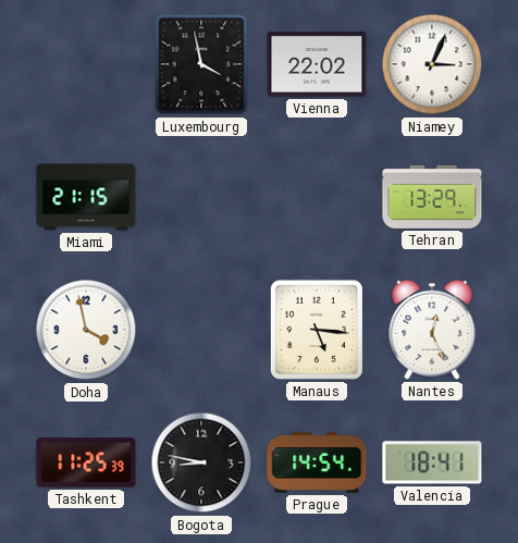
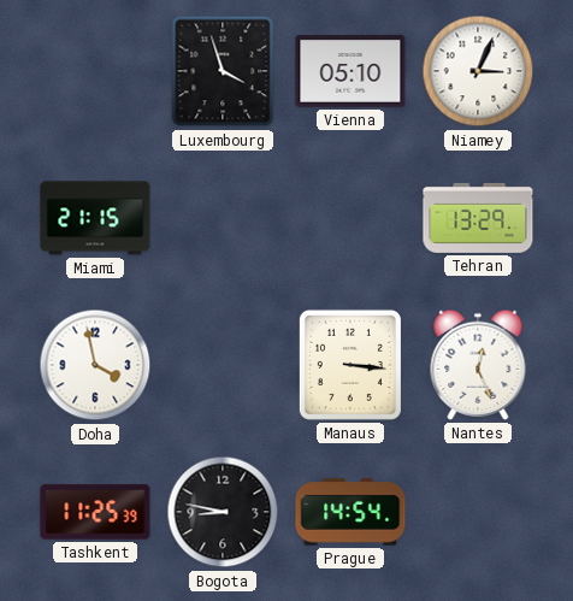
Luxembourg: 3:58 -> 3:57 (223, 71)
Vienna: 22:02 -> 05:10 (350, 71)
Manaus: 5:16 -> 3:16 (350, 365)
Valencia: 18:41 -> none (432, 462)
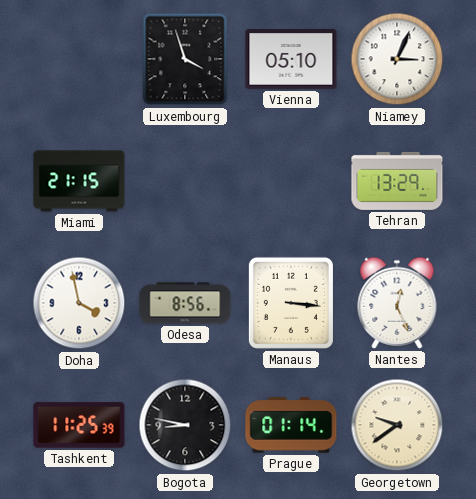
Odesa: none -> 8:56 (185, 303)
Prague: 14:54 -> 01:14 (291, 425)
Georgetown: none -> 9:39 (397, 425)
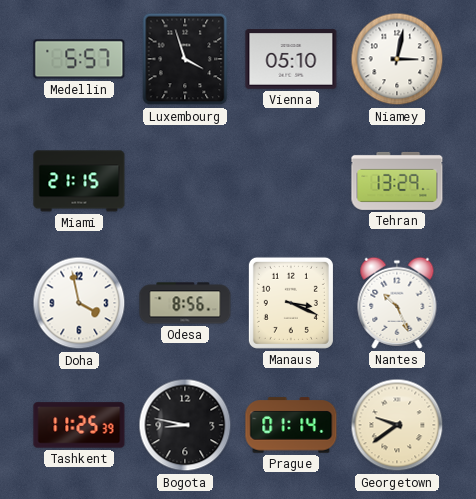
Medellin: none -> 5:57 (79, 59)
Niamey: 3:04 -> 3:02 (397, 59)
Manaus: 3:16 -> 3:19 (291, 303)
Nantes: 12:26 -> 10:26 (397, 303)
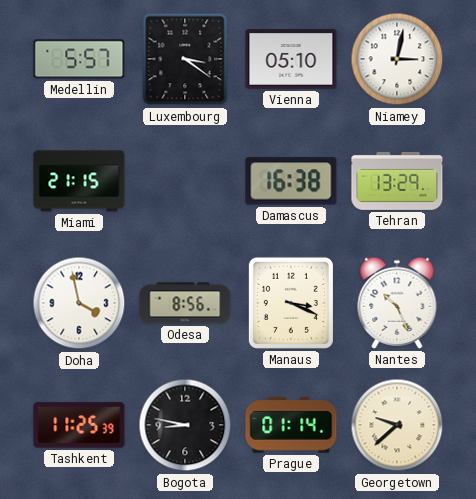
Luxembourg: 3:57 -> 3:21 (185, 59)
Damascus: none -> 16:38 (291, 181)
Georgetown: 9:39 -> 9:38 (397, 425)
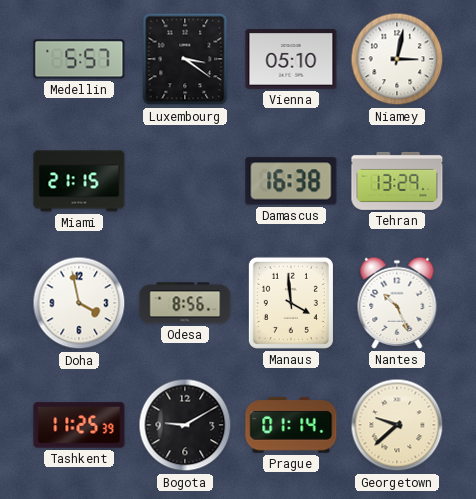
Manaus: 3:19 -> 3:59 (291, 303)
Bogota: 8:47 -> 9:10 (185, 425)
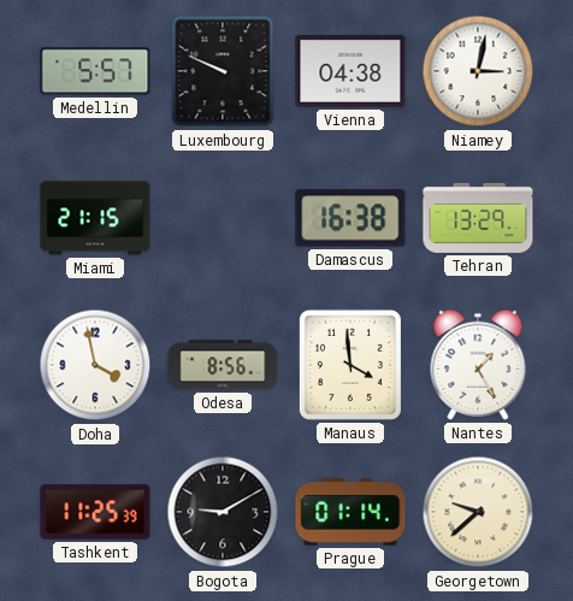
Luxembourg: 3:21 -> 9:49 (223, 71)
Vienna: 05:10 -> 04:38 (350, 71)
Nantes: 10:26 -> 1:25 (478, 365)
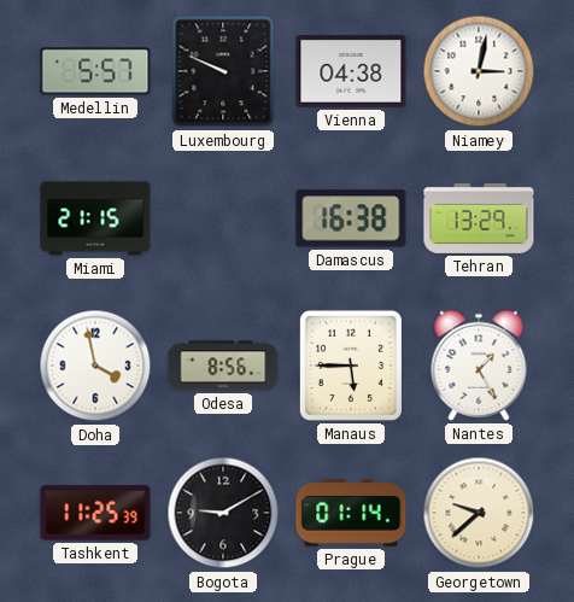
Manaus: 3:59 -> 5:45 (351, 366)
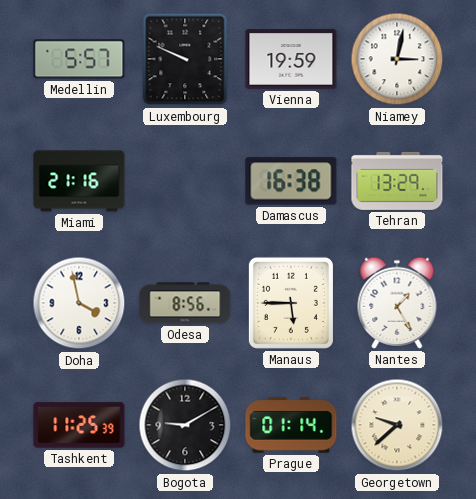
Vienna: 04:38 -> 19:59 (291, 59)
Miami: 21:15 -> 21:16 (79, 181)
